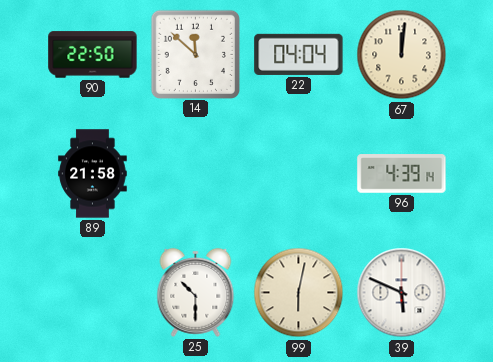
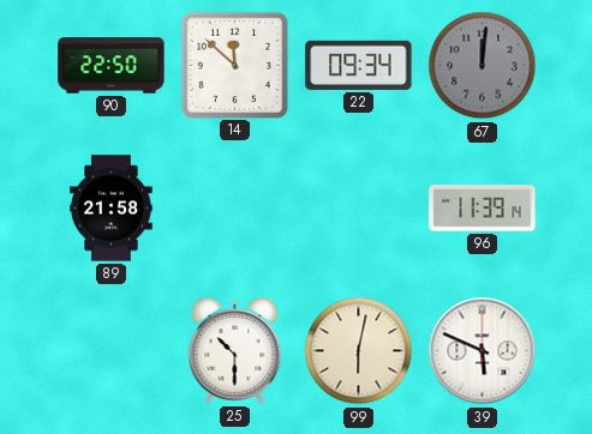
22: 04:04 -> 09:34 (359, 65)
67 dial: cream -> grey (483, 66)
96: 4:39 -> 11:39 (483, 209)
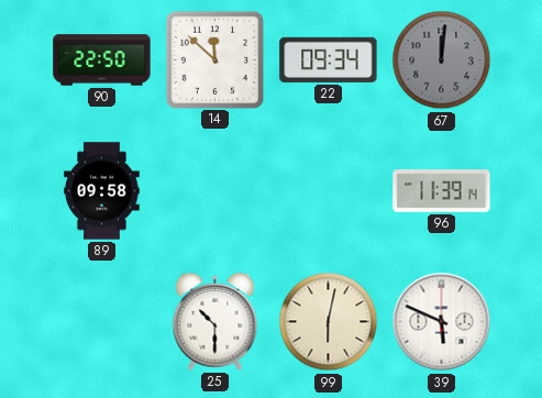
89: 21:58 -> 09:58 (102, 191)
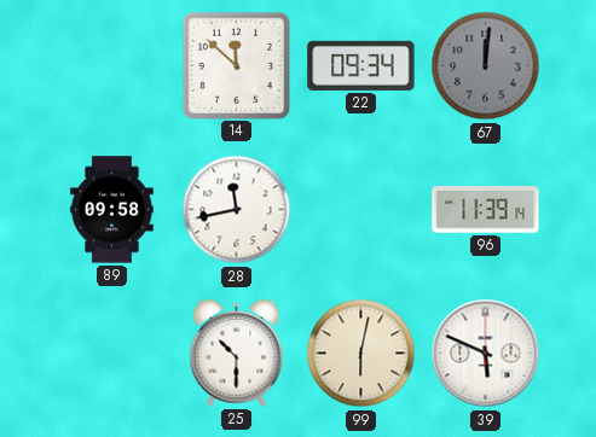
90: 22:50 -> none (102, 60)
28: none -> 11:43 (237, 210)
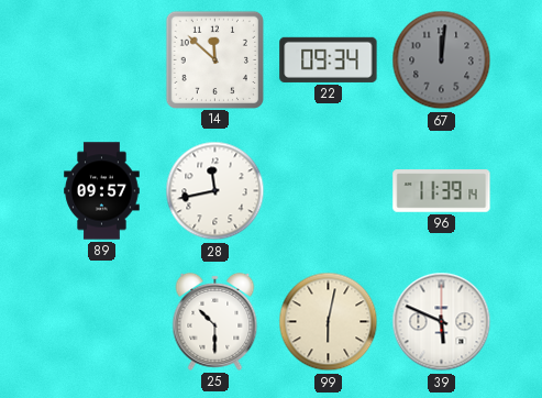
89: 09:58 -> 09:57 (102, 191)
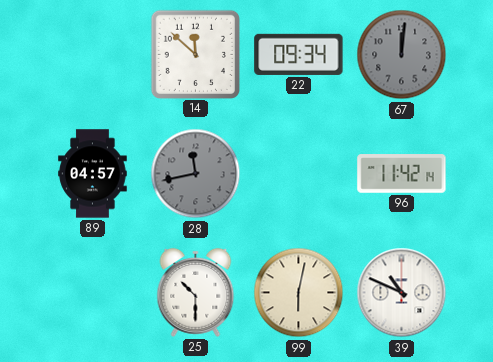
89: 09:57 -> 04:57 (93, 174)
28 dial: white -> grey (196, 174)
96: 11:39 -> 11:42 (402, 174)
39: 5:49 -> 10:49 (402, 293)
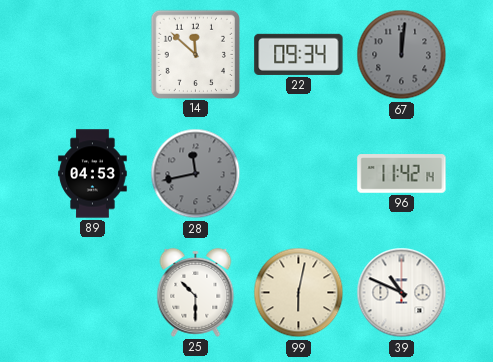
89: 04:57 -> 04:53 (93, 174)
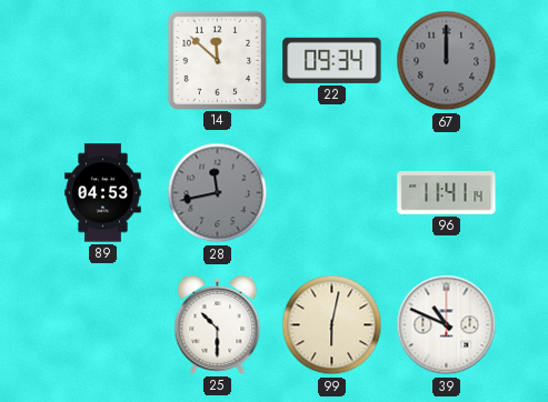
67: 12:01 -> 12:00 (447, 61)
96: 11:42 -> 11:41 (447, 193)
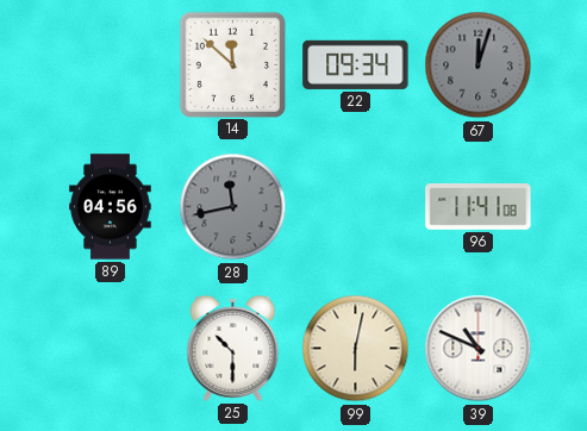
67: 12:00 -> 12:03 (479, 65)
89: 04:53 -> 04:56 (111, 207)
96: 11:41:14 -> 11:41:08 (479, 207)
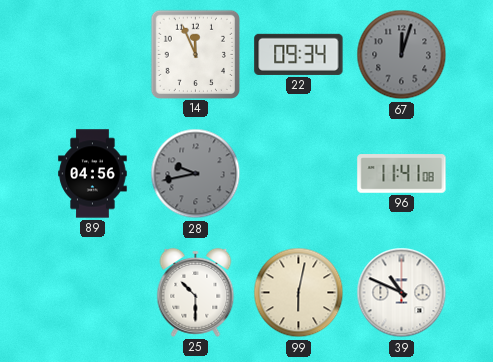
14: 11:52 -> 11:56 (195, 54)
28: 11:43 -> 9:43 (196, 174)
